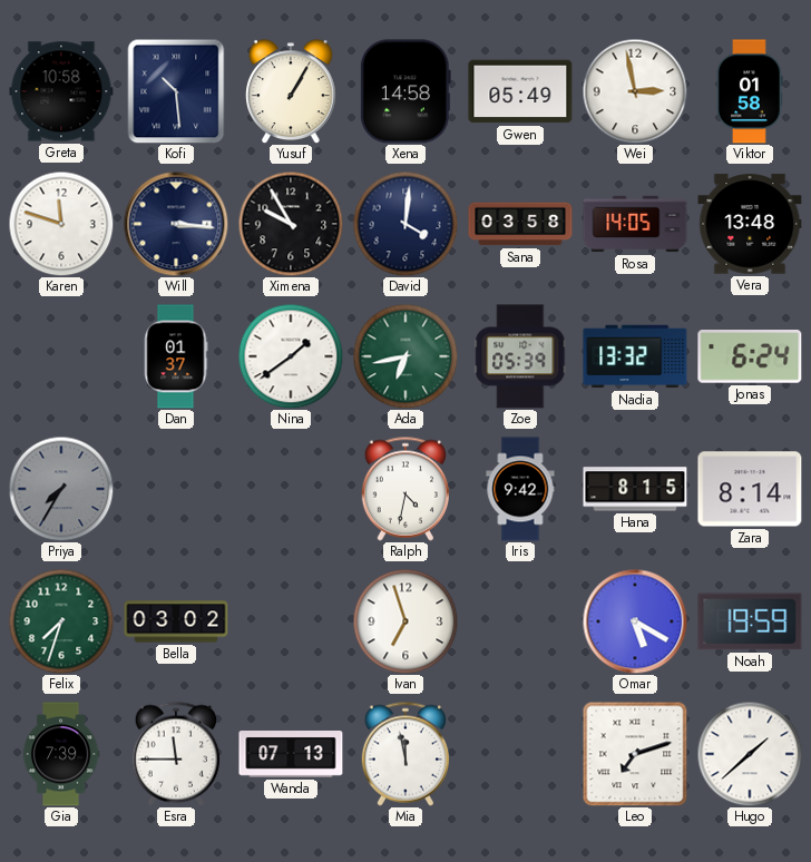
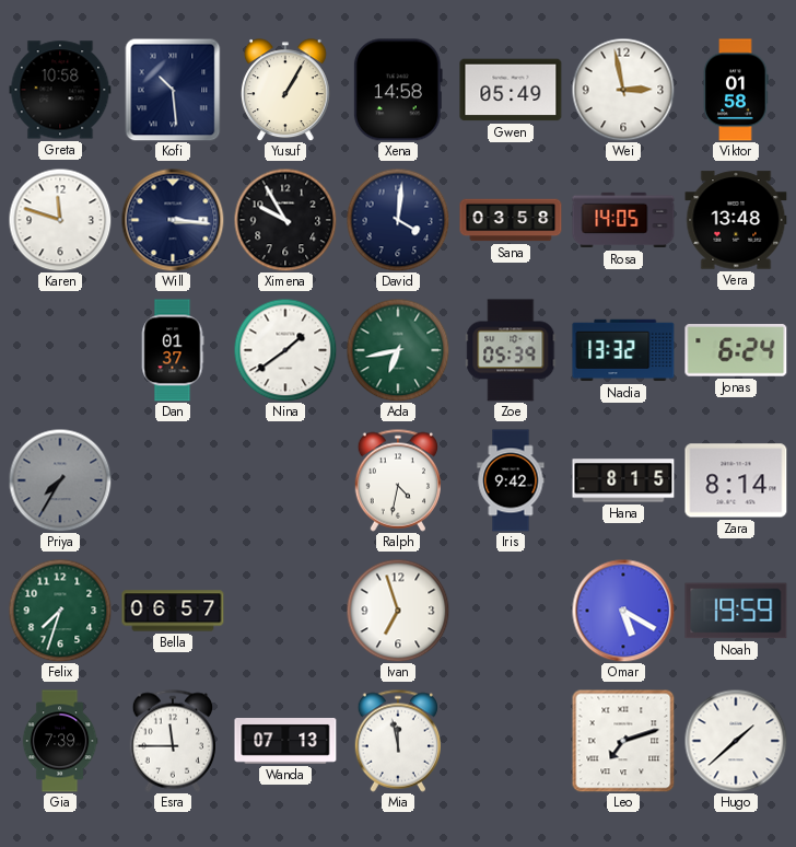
Bella: 03:02 -> 06:57 (173, 611)
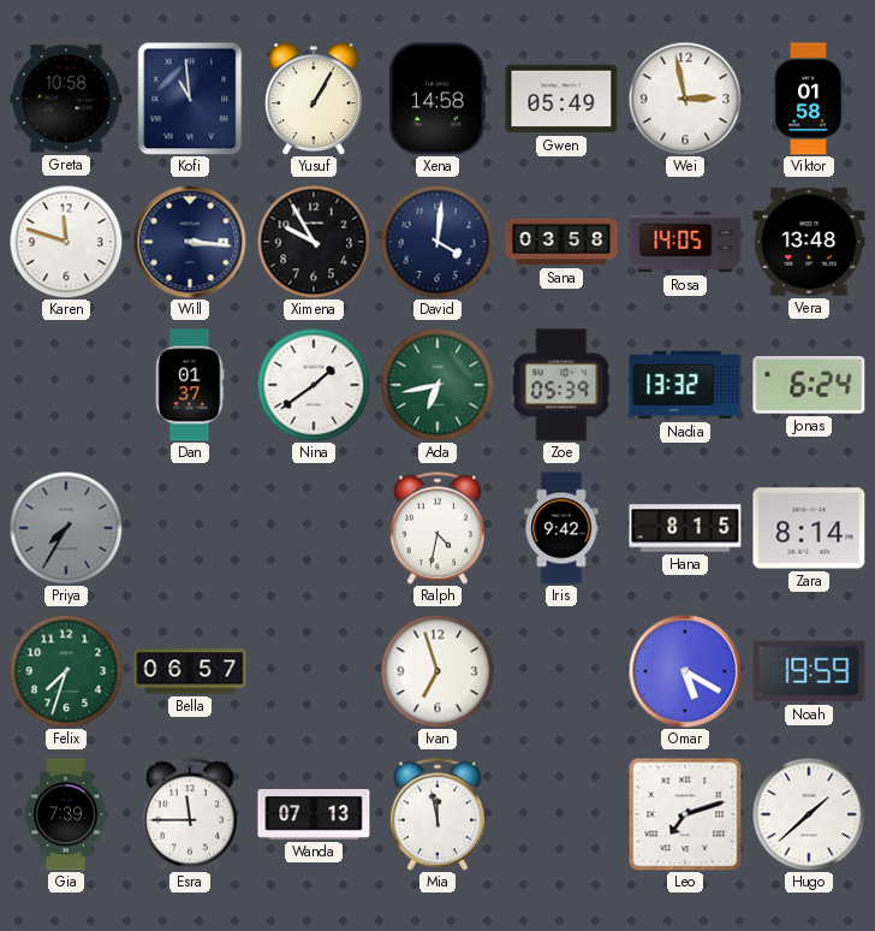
Kofi: 10:29 -> 10:59 (190, 99)
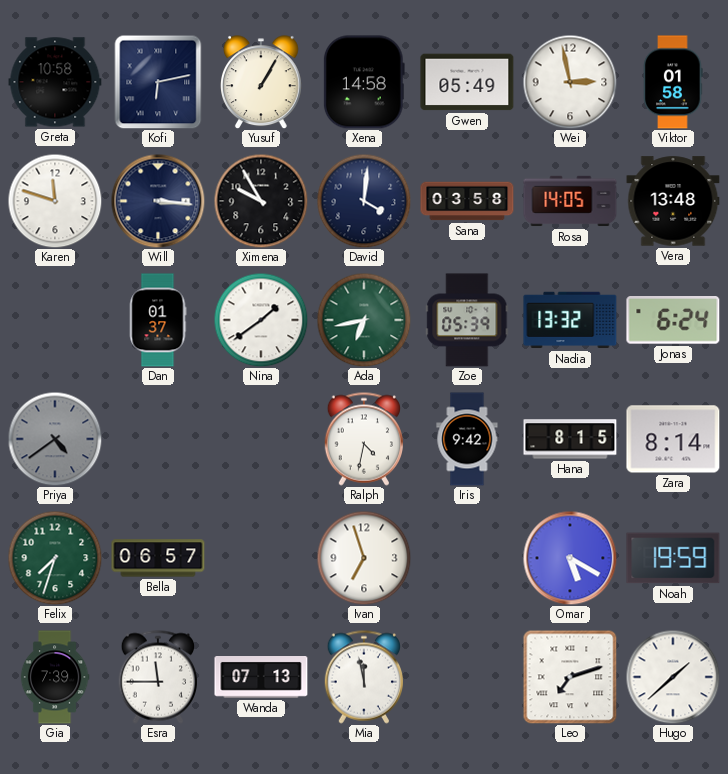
Kofi: 10:59 -> 6:13 (158, 82)
Priya: 7:35 -> 4:39 (55, 439)
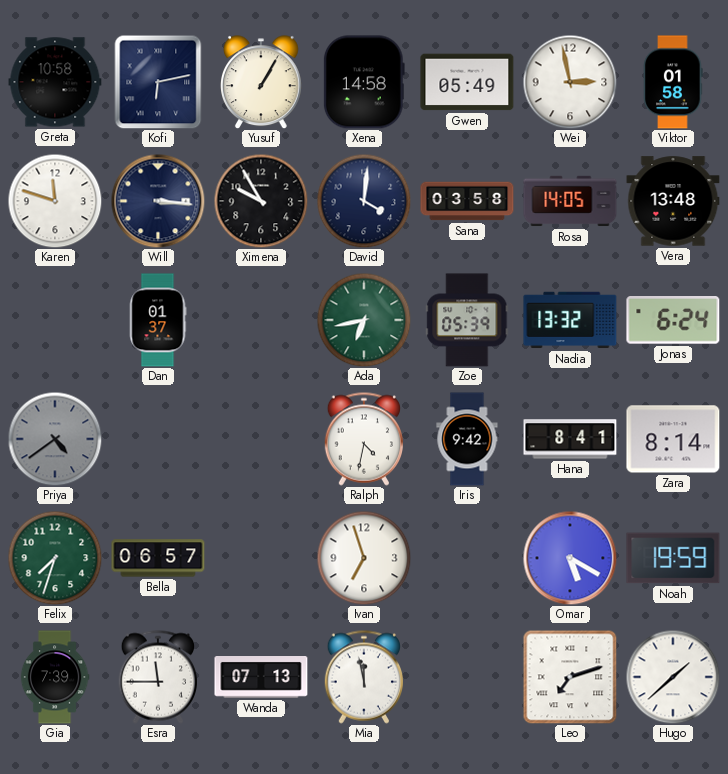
Nina: 1:39 -> none (261, 320)
Hana: 8:15 -> 8:41 (570, 439)
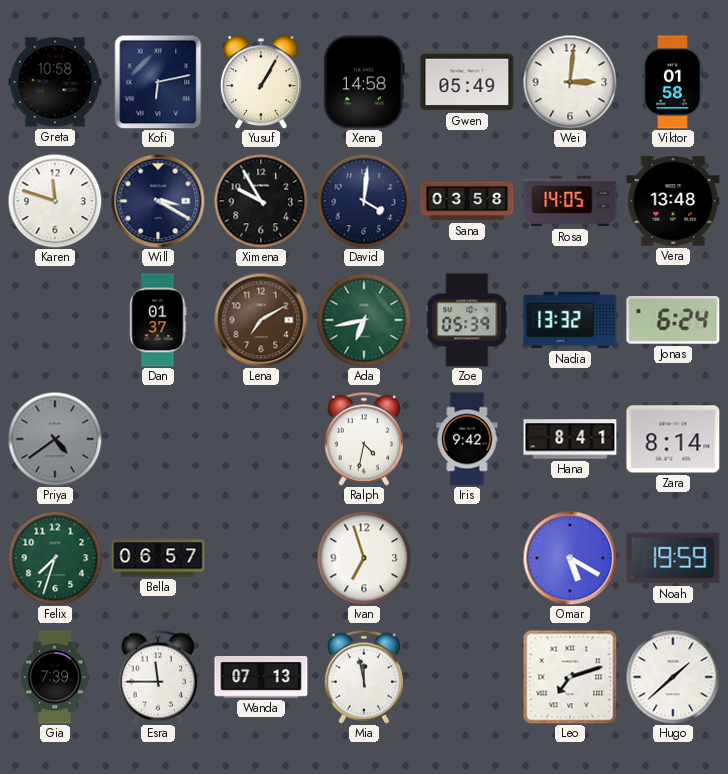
Wei: 2:58 -> 3:01 (570, 82)
Will: 3:16 -> 3:20 (158, 201)
Lena: none -> 7:10 (261, 320)
